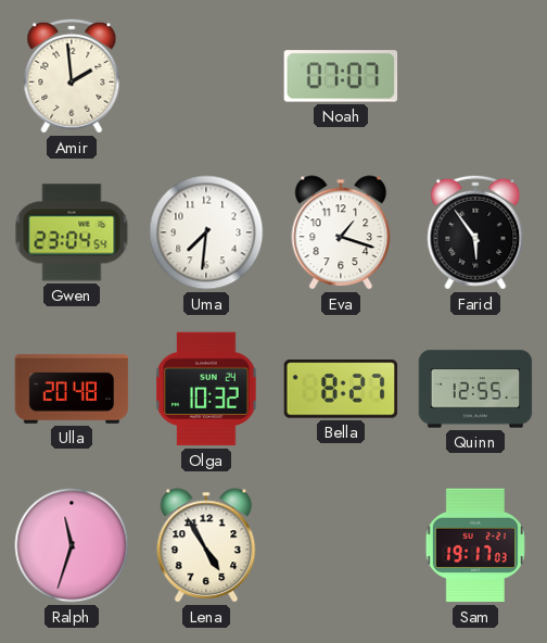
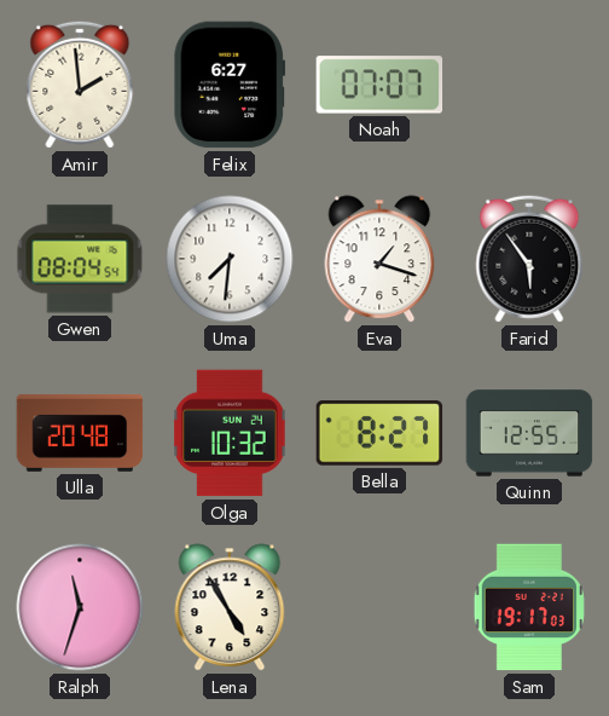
Felix: none -> 6:27 (230, 85)
Gwen: 23:04 -> 08:04 (80, 259)
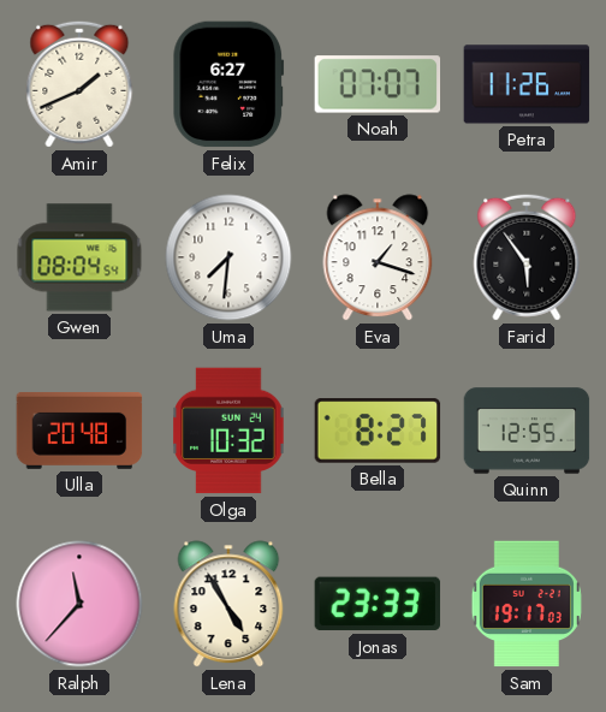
Amir: 1:59 -> 1:41 (79, 84)
Petra: none -> 11:26 (527, 84)
Ralph: 11:33 -> 11:37 (79, 604)
Jonas: none -> 23:33 (378, 604)
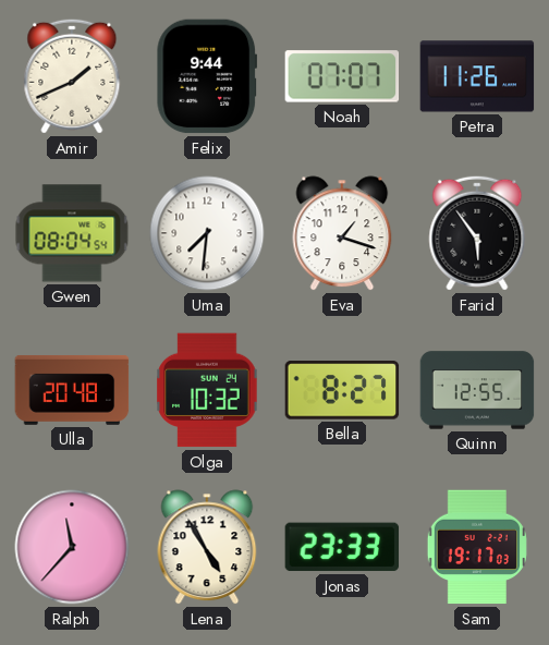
Felix: 6:27 -> 9:44 (207, 76)
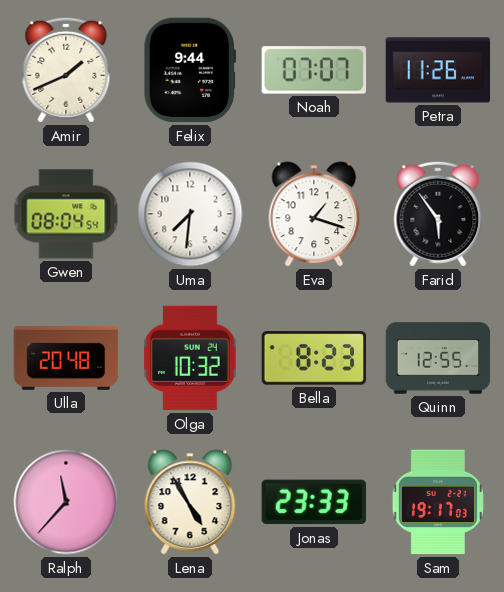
Bella: 8:27 -> 8:23 (314, 358)
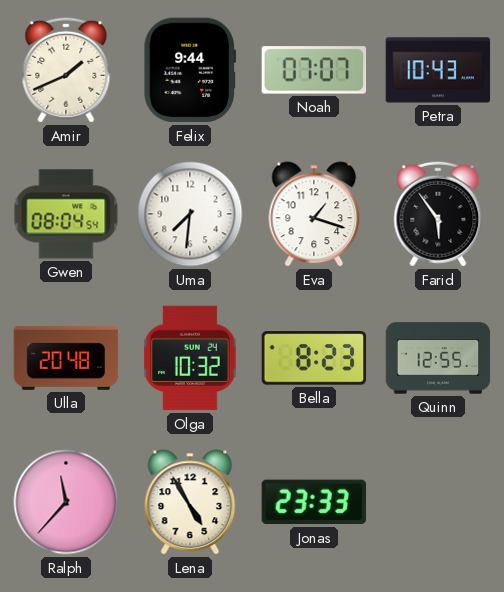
Petra: 11:26 -> 10:43 (438, 70)
Sam: 19:17 -> none (438, 502)
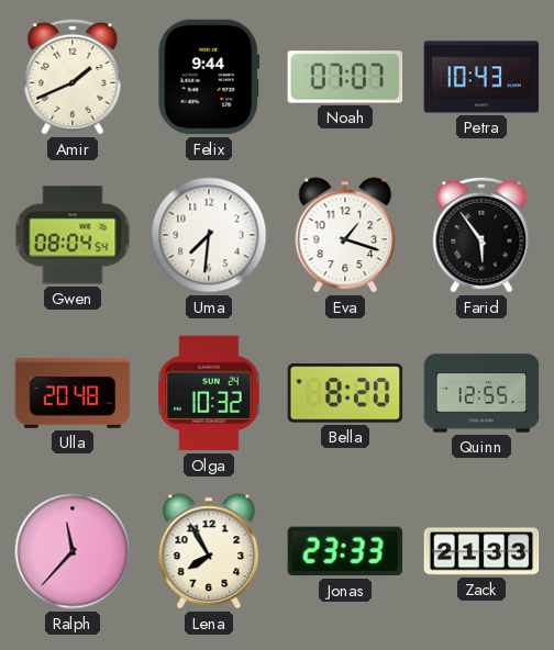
Bella: 8:23 -> 8:20 (345, 393)
Lena: 4:55 -> 7:55 (209, 551)
Zack: none -> 21:33 (481, 551)
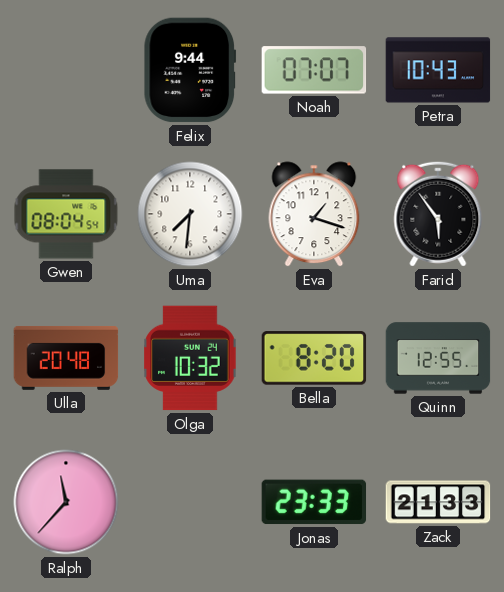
Amir: 1:41 -> none (73, 77)
Lena: 7:55 -> none (209, 551)
